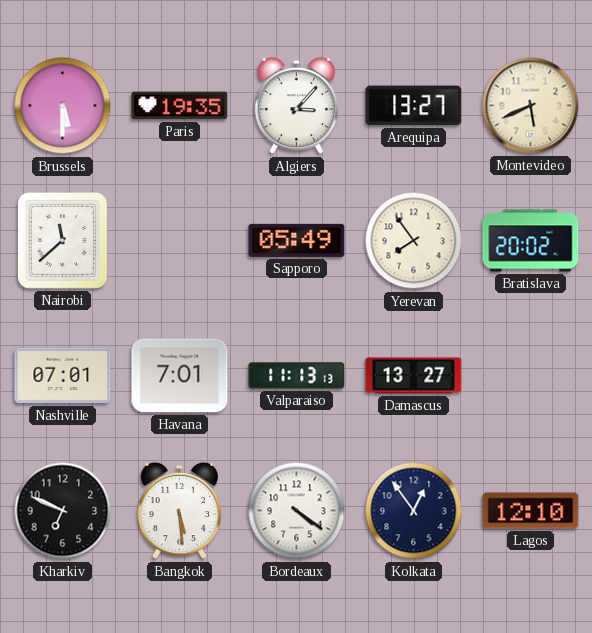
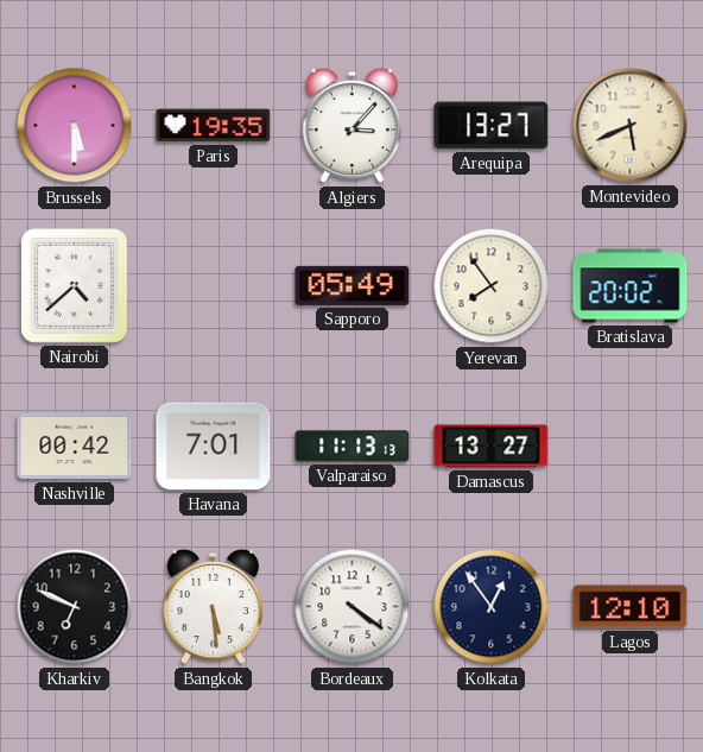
Nairobi: 11:38 -> 4:38 (74, 285)
Nashville: 07:01 -> 00:42 (75, 447)
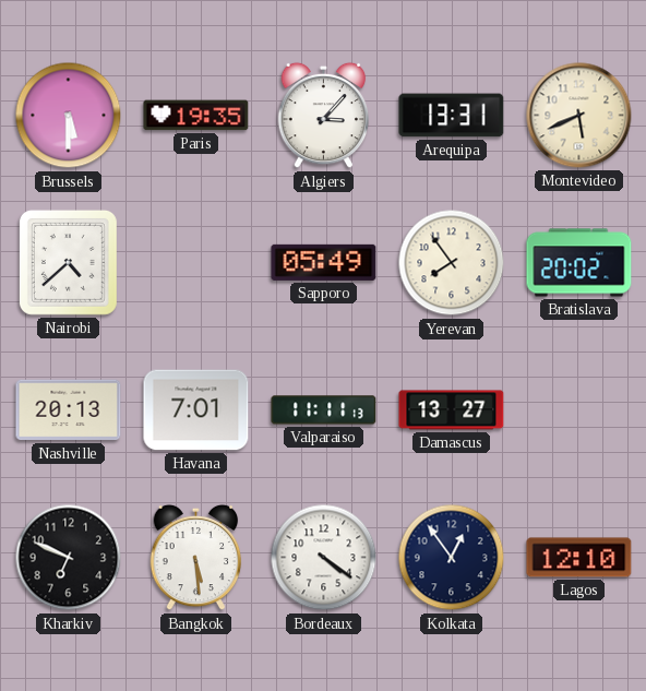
Arequipa: 13:27 -> 13:31 (452, 116)
Nashville: 00:42 -> 20:13 (69, 410)
Valparaiso: 11:13 -> 11:11 (324, 410)
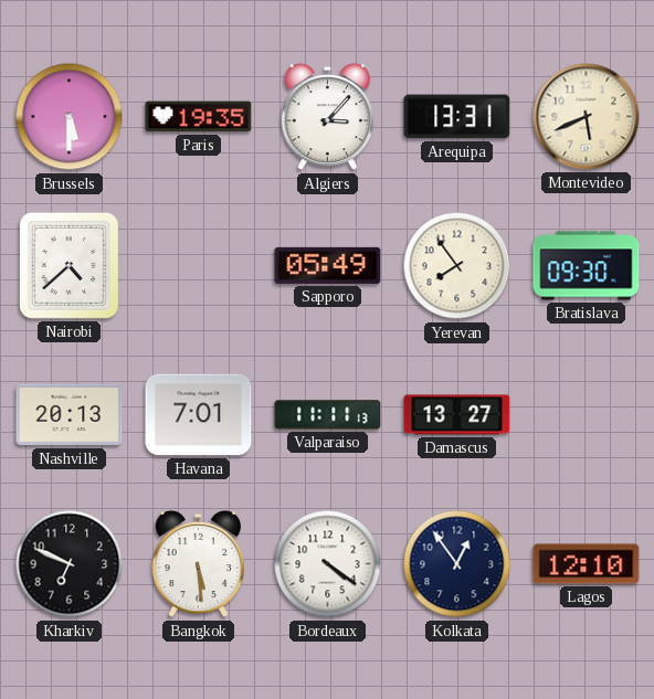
Bratislava: 20:02 -> 09:30 (587, 266)
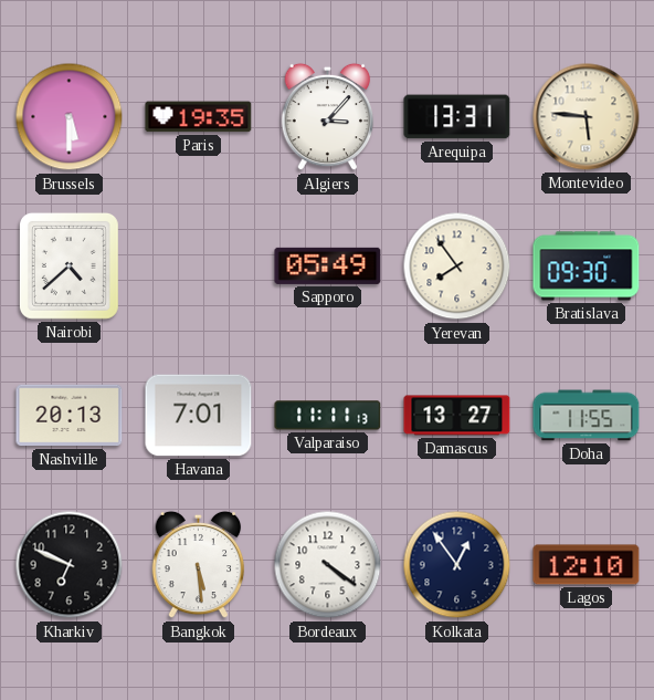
Montevideo: 5:41 -> 5:46 (587, 117)
Doha: none -> 11:55 (587, 416)
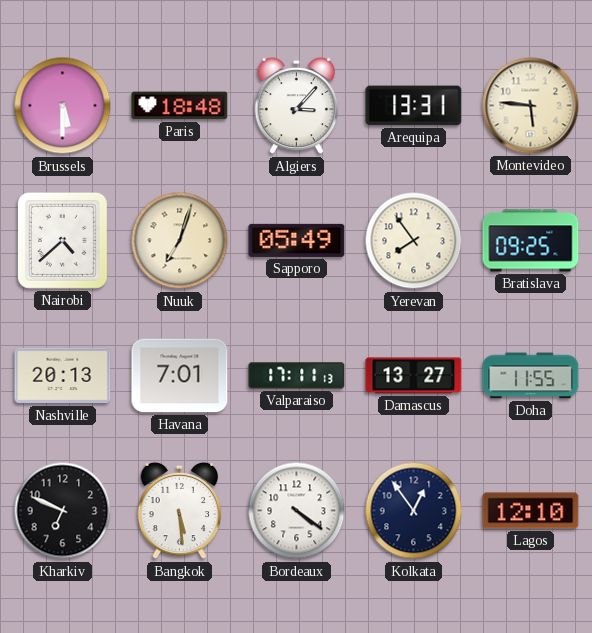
Paris: 19:35 -> 18:48 (180, 106)
Nuuk: none -> 7:03 (180, 241)
Bratislava: 09:30 -> 09:25 (531, 241)
Valparaiso: 11:11 -> 17:11 (297, 376)
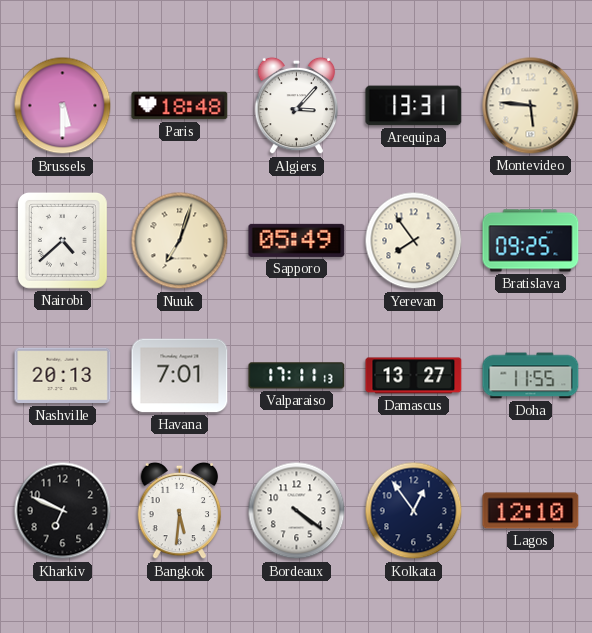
Bangkok: 5:29 -> 5:31 (180, 511)
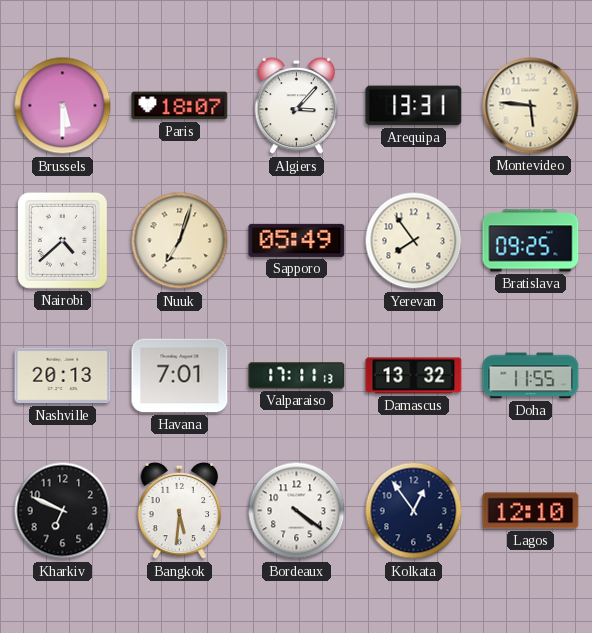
Paris: 18:48 -> 18:07 (180, 106)
Damascus: 13:27 -> 13:32 (414, 376)
